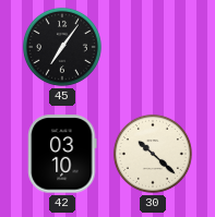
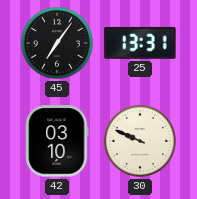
25: none -> 13:31 (140, 43)
30: 10:22 -> 9:49 (140, 141)
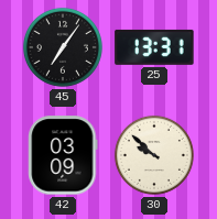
42: 03:10 -> 03:09 (63, 155)
30: 9:49 -> 9:52 (154, 155)
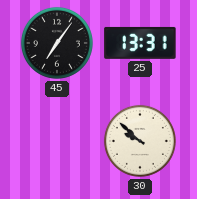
42: 03:09 -> none (63, 155)
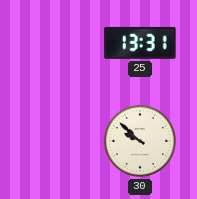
45: 7:06 -> none (57, 43)
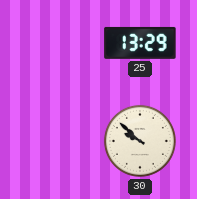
25: 13:31 -> 13:29 (140, 43)
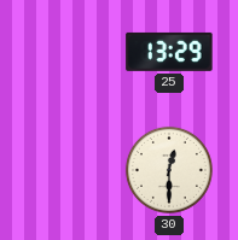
30: 9:52 -> 12:30 (169, 170)
